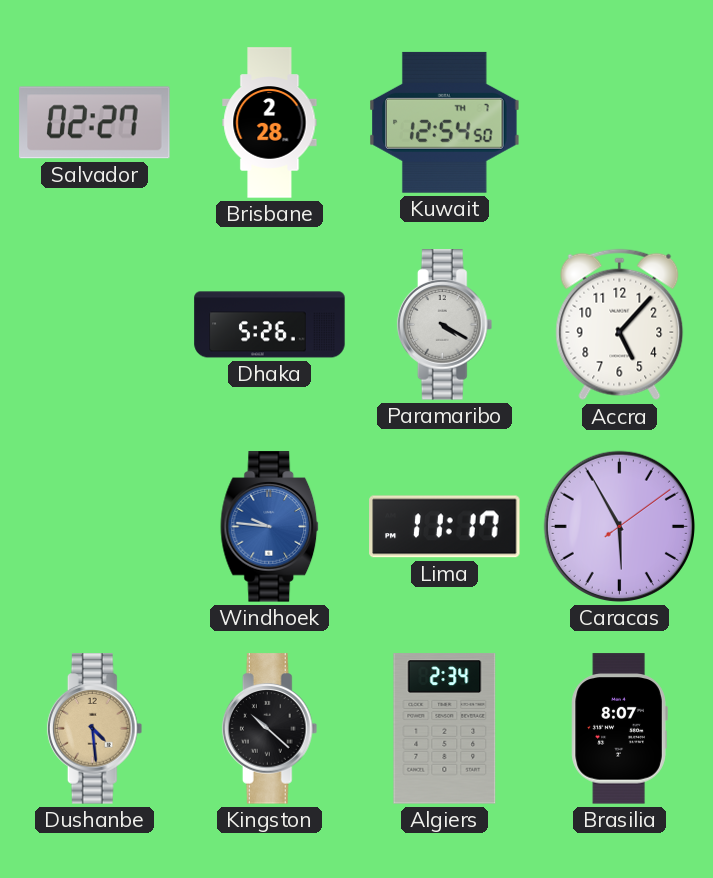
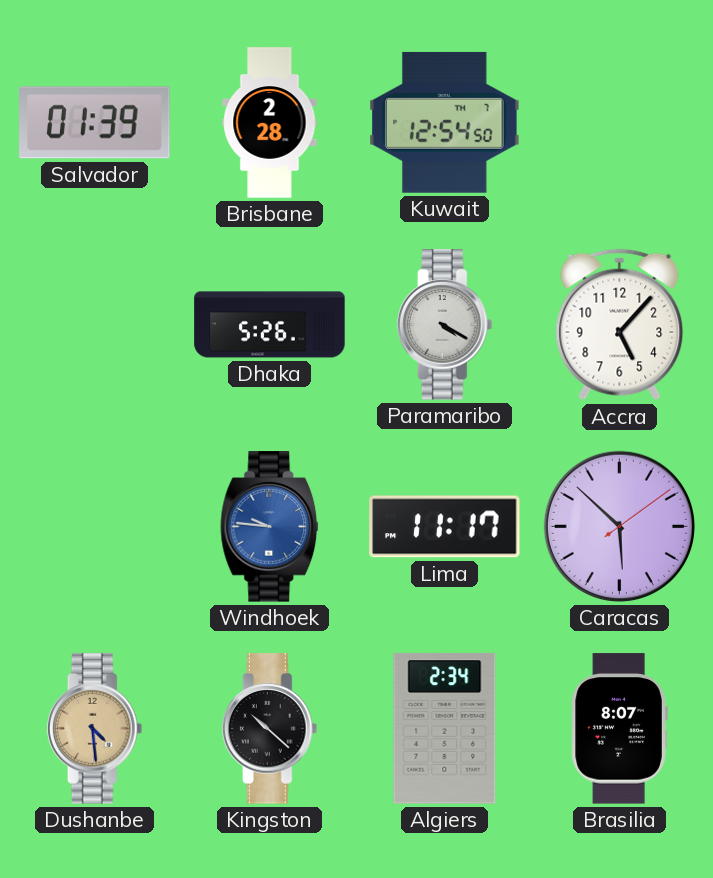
Salvador: 02:27 -> 01:39 (95, 123)
Caracas: 5:55 -> 5:52 (619, 526)
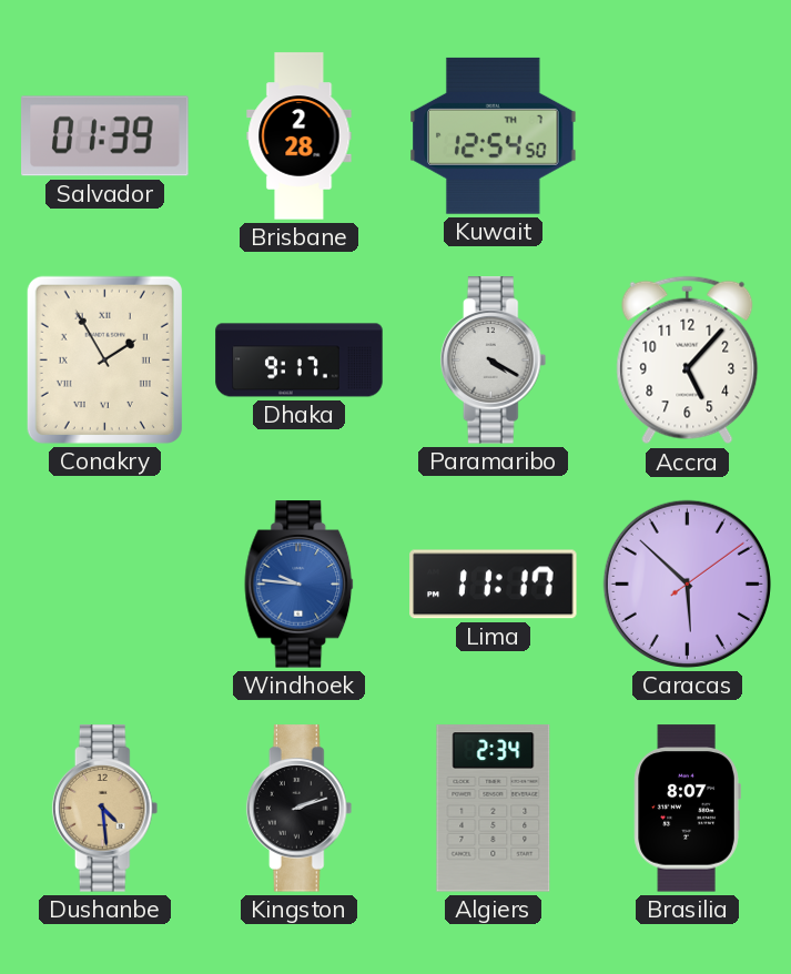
Conakry: none -> 1:55 (104, 359)
Dhaka: 5:26 -> 9:17 (300, 361)
Kingston: 10:22 -> 2:12 (300, 809)
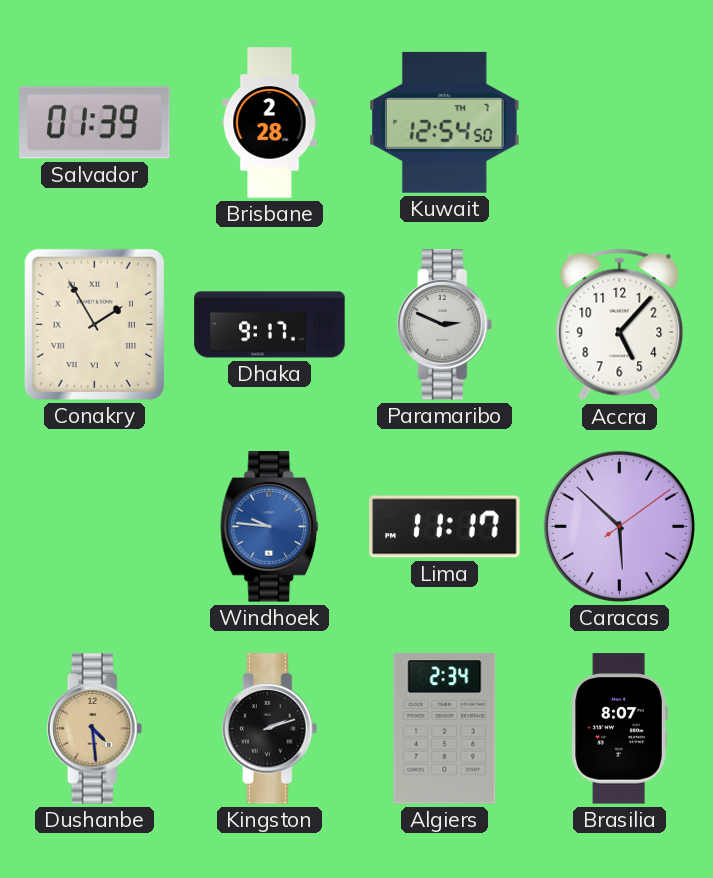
Paramaribo: 4:20 -> 2:49 (445, 325)
